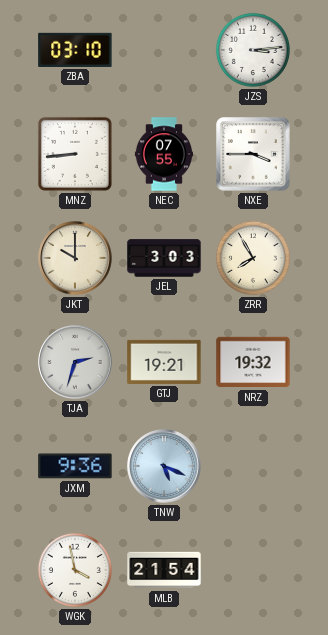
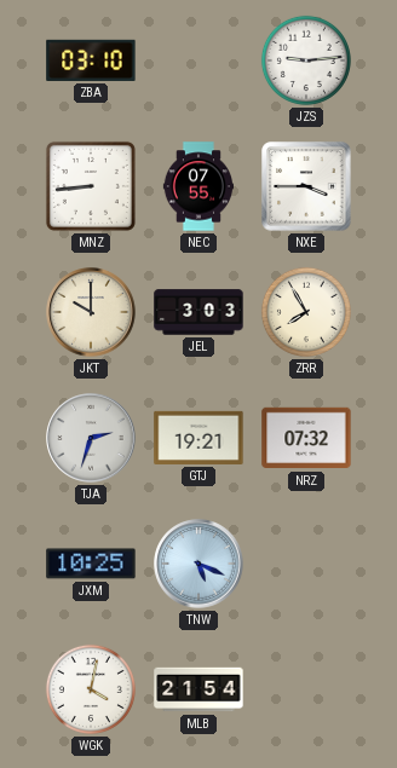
JZS: 3:14 -> 9:14 (306, 60)
NRZ: 19:32 -> 07:32 (306, 438)
JXM: 9:36 -> 10:25 (91, 564)
WGK: 3:58 -> 4:02 (91, 689)
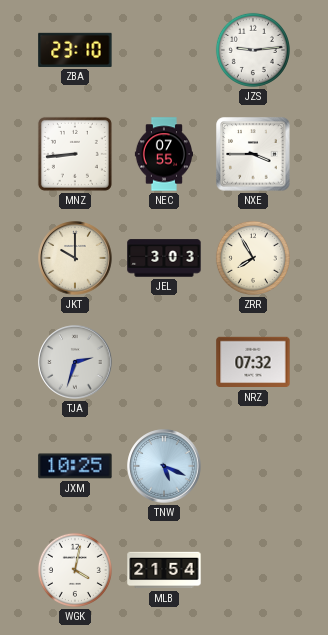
ZBA: 03:10 -> 23:10 (75, 50)
GTJ: 19:21 -> none (198, 438)
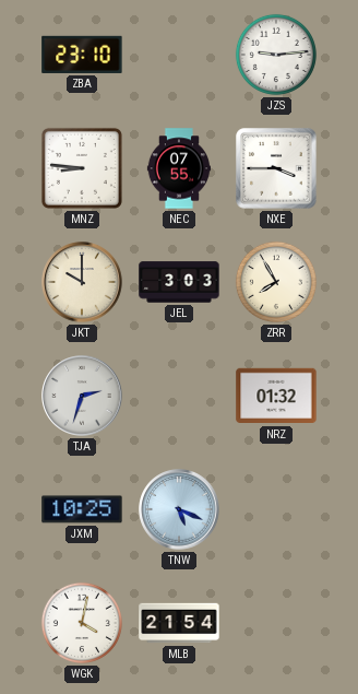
MNZ: 8:44 -> 8:46 (82, 168)
NRZ: 07:32 -> 01:32 (276, 396)
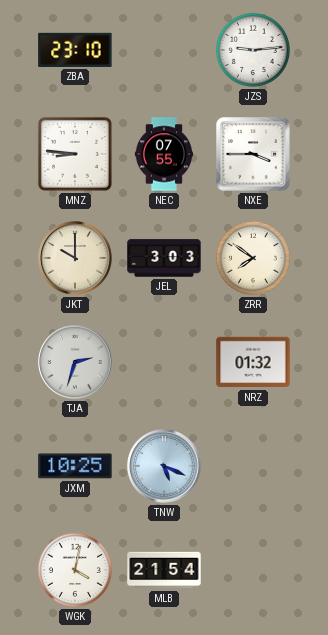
ZRR: 7:55 -> 7:51 (253, 258)
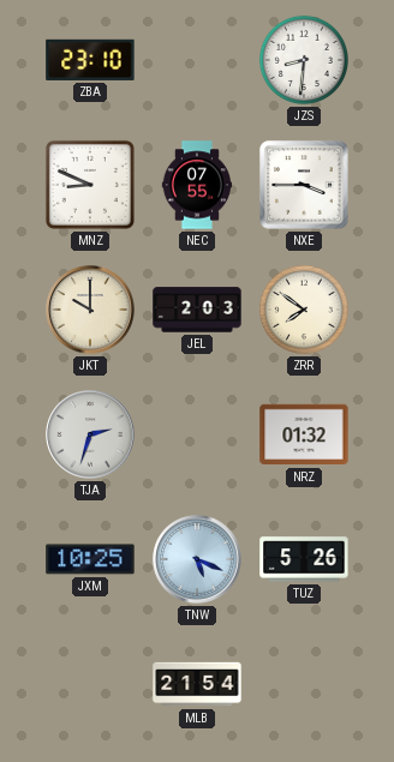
JZS: 9:14 -> 8:31 (304, 60)
MNZ: 8:46 -> 8:49 (90, 185)
JEL: 3:03 -> 2:03 (197, 310)
TUZ: none -> 5:26 (304, 559)
WGK: 4:02 -> none (75, 570)
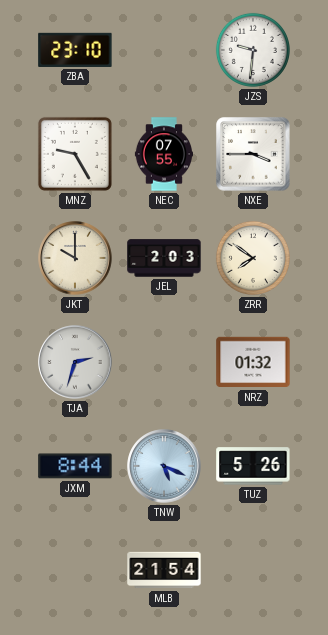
JZS: 8:31 -> 9:31 (253, 50)
MNZ: 8:49 -> 9:25 (75, 154)
JXM: 10:25 -> 8:44 (75, 466)
